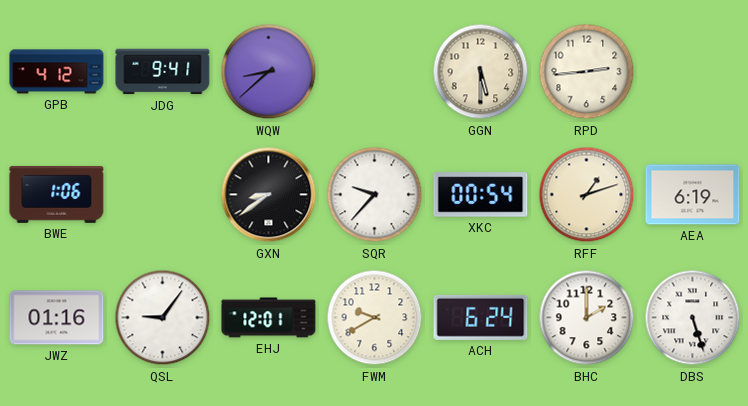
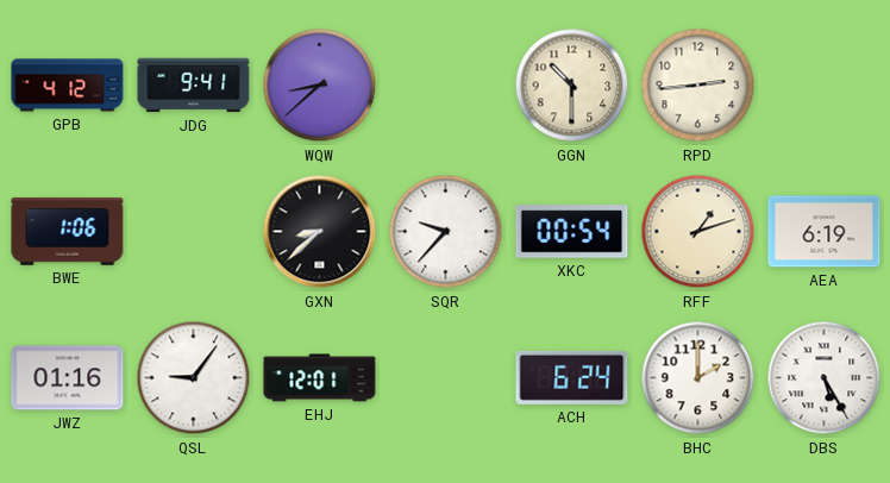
GGN: 5:30 -> 10:30 (572, 86)
GXN: 8:39 -> 8:38 (320, 232)
FWM: 9:40 -> none (375, 318)
DBS: 5:27 -> 5:25 (825, 378)
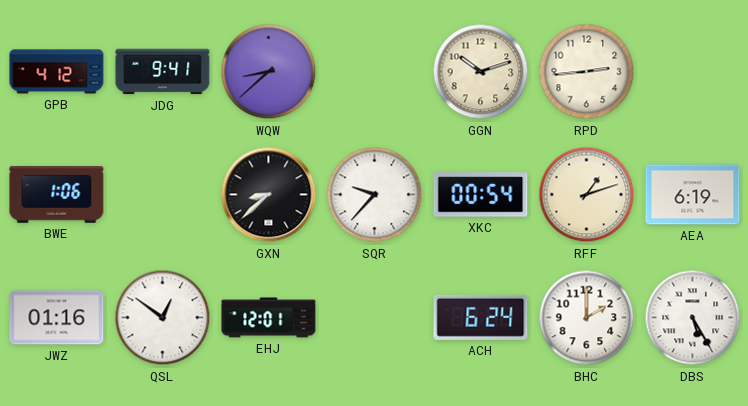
GGN: 10:30 -> 10:12 (481, 72)
QSL: 9:06 -> 12:51 (163, 318)
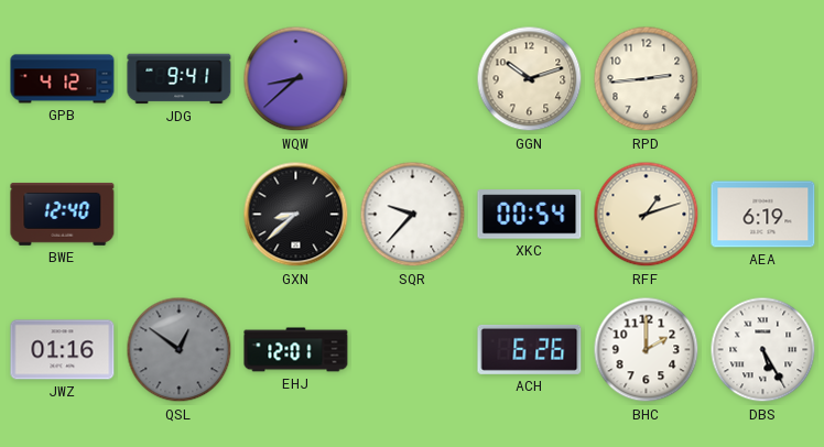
BWE: 1:06 -> 12:40 (63, 214)
QSL dial: white -> grey (180, 350)
ACH: 6:24 -> 6:26 (530, 349)
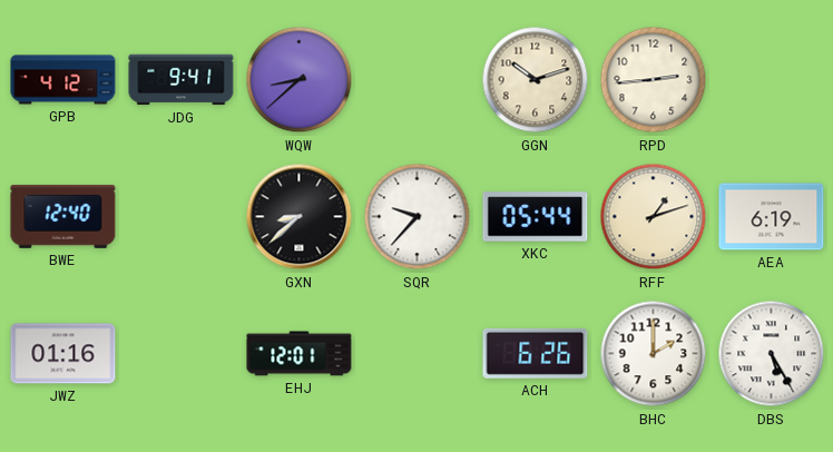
XKC: 00:54 -> 05:44 (536, 217)
QSL: 12:51 -> none (180, 350)
